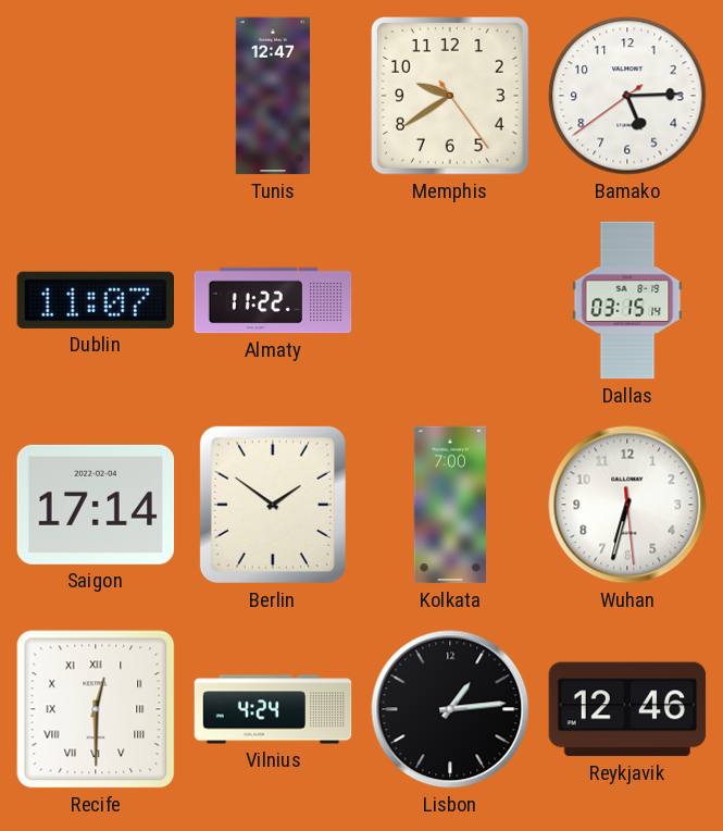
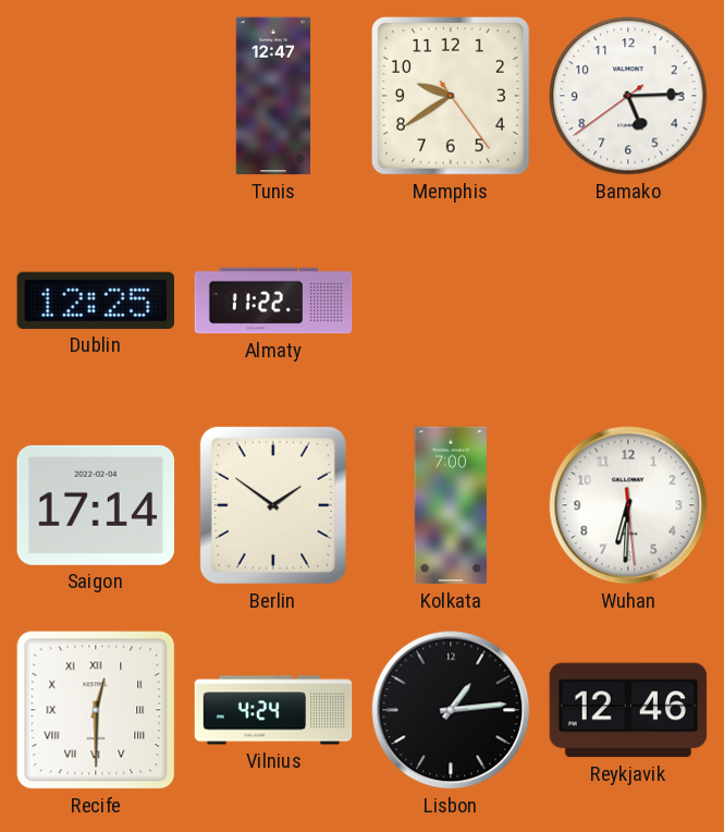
Dublin: 11:07 -> 12:25 (95, 301)
Dallas: 03:15 -> none (627, 300)
Wuhan: 6:32 -> 6:30 (628, 505)
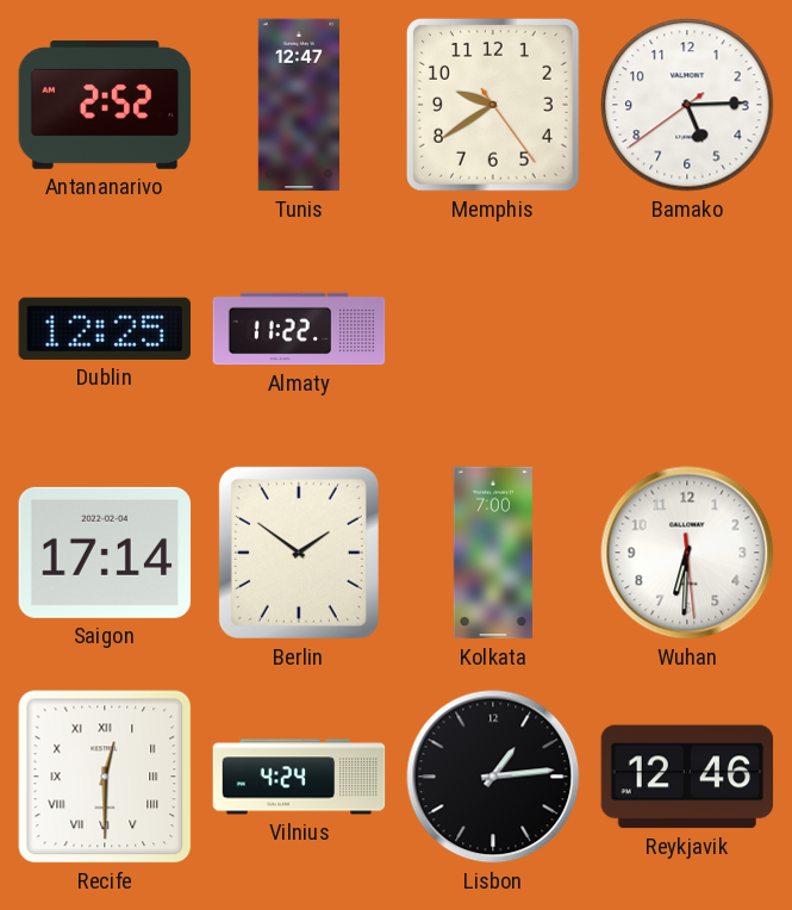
Antananarivo: none -> 2:52 (105, 105)
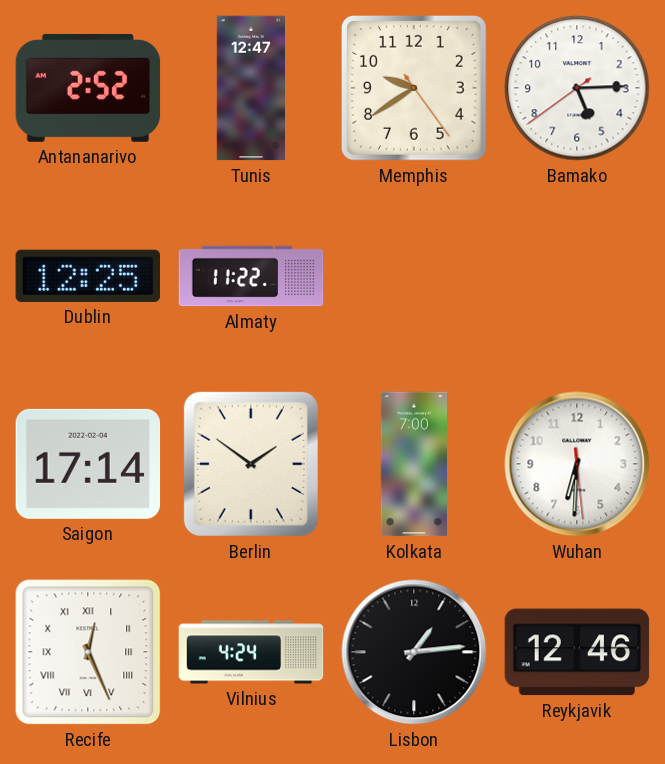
Recife: 12:30 -> 12:26 (88, 652)
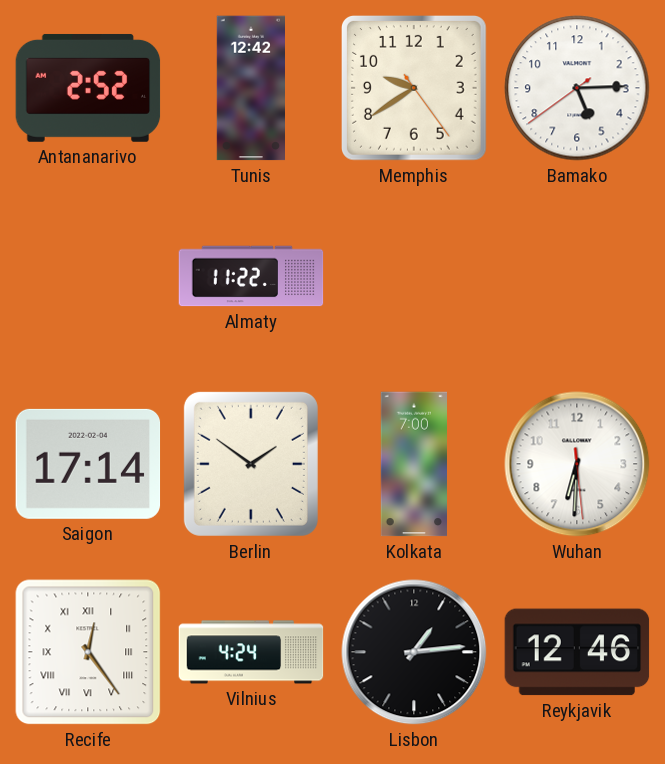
Tunis: 12:47 -> 12:42 (250, 88)
Dublin: 12:25 -> none (87, 276)
Recife: 12:26 -> 12:24 (88, 652)
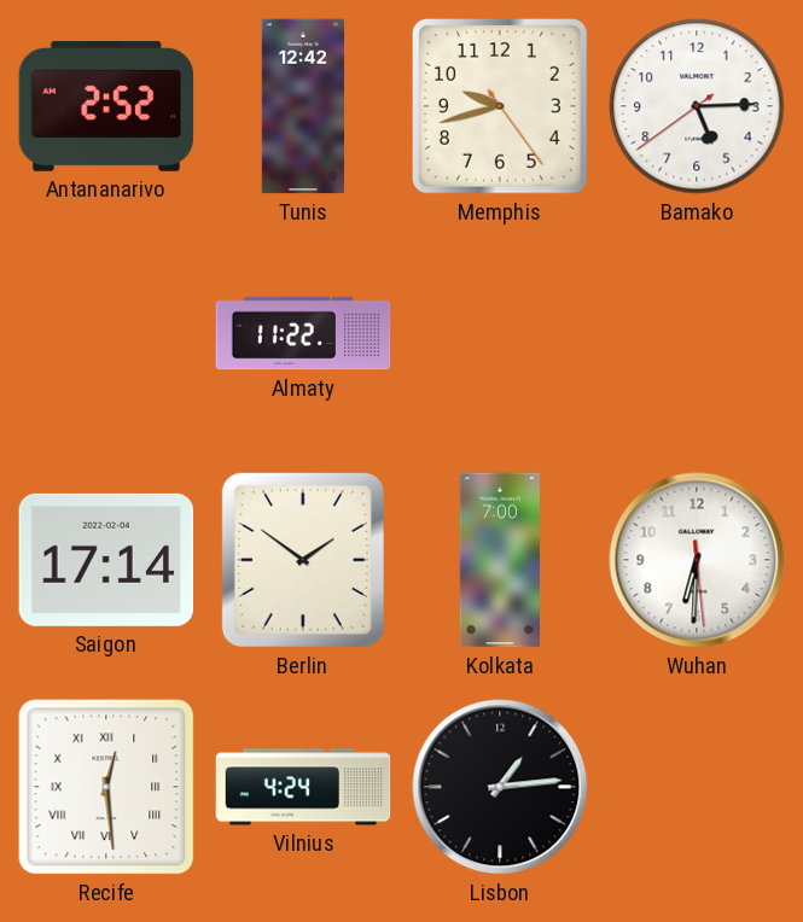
Memphis: 9:39 -> 9:42 (501, 107)
Recife: 12:24 -> 12:29 (106, 787)
Reykjavik: 12:46 -> none (577, 652)
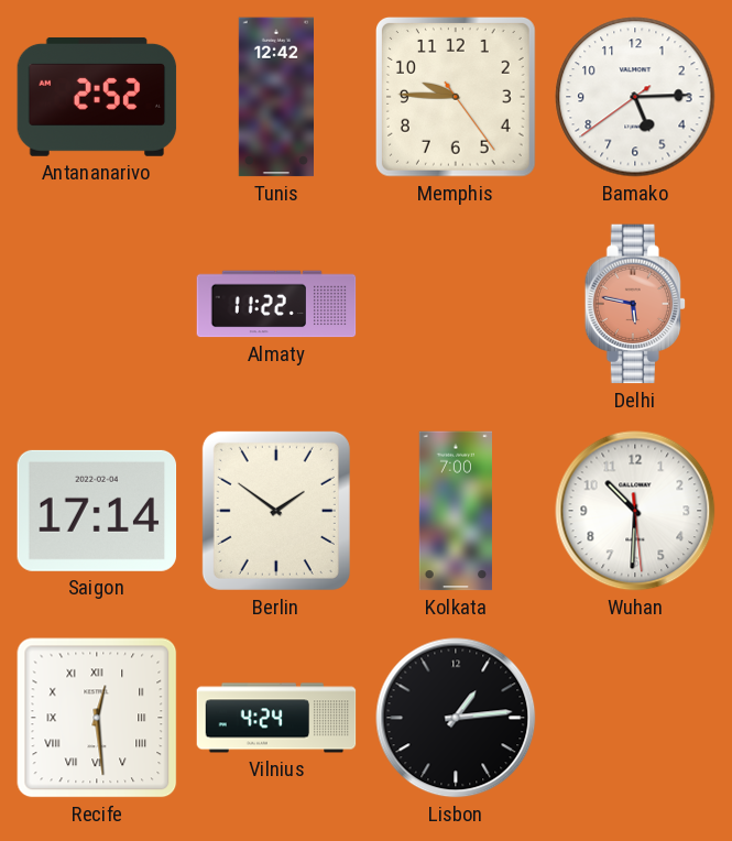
Memphis: 9:42 -> 9:45 (457, 98)
Delhi: none -> 5:47 (635, 304)
Wuhan: 6:30 -> 10:30 (635, 511)
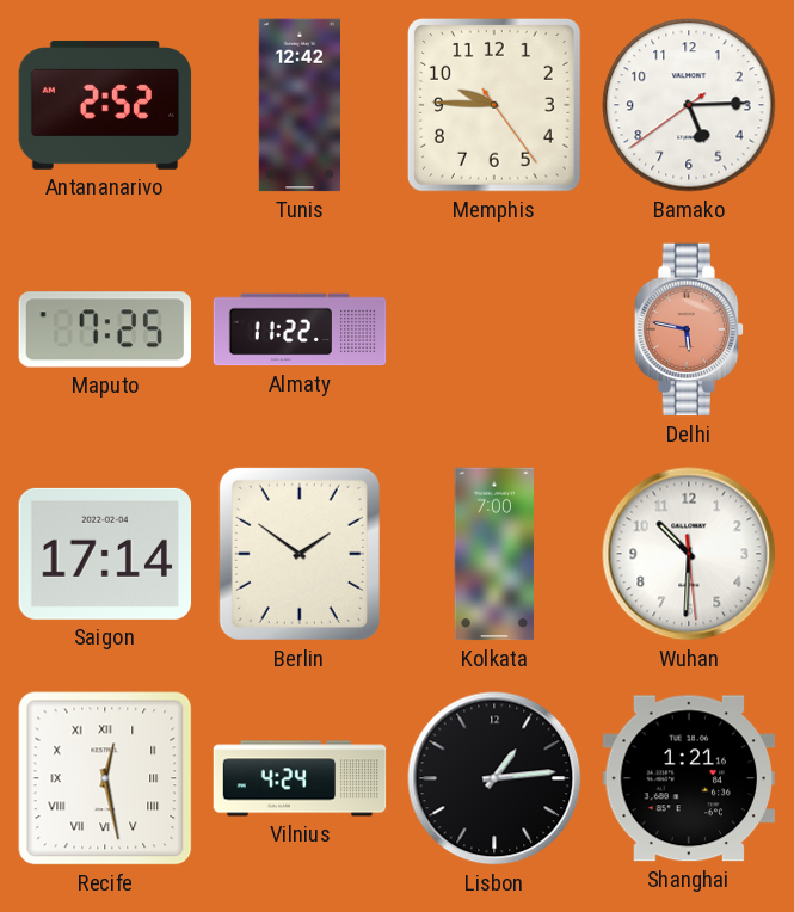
Maputo: none -> 7:25 (105, 329)
Recife: 12:29 -> 12:28 (105, 778)
Shanghai: none -> 1:21 (689, 778)
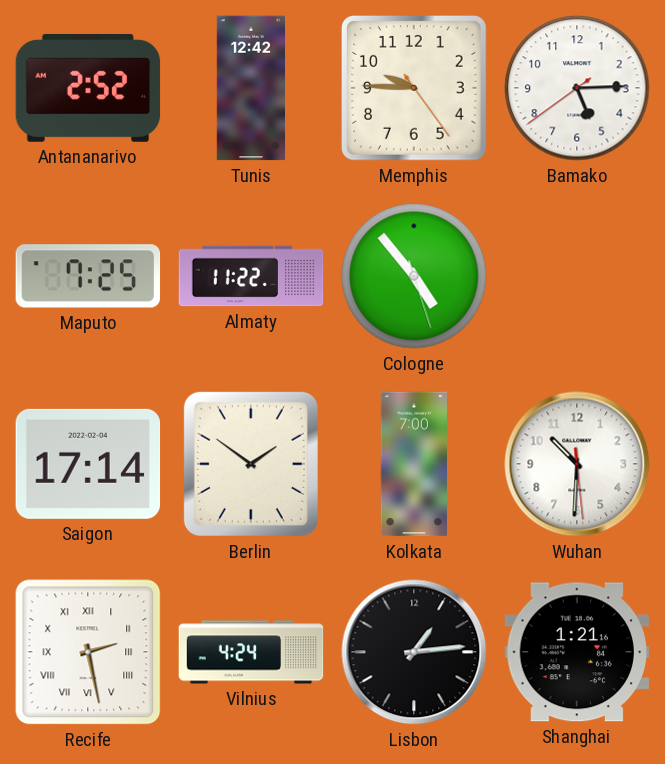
Cologne: none -> 4:53 (414, 276)
Delhi: 5:47 -> none (689, 329)
Recife: 12:28 -> 2:28 (88, 652)
